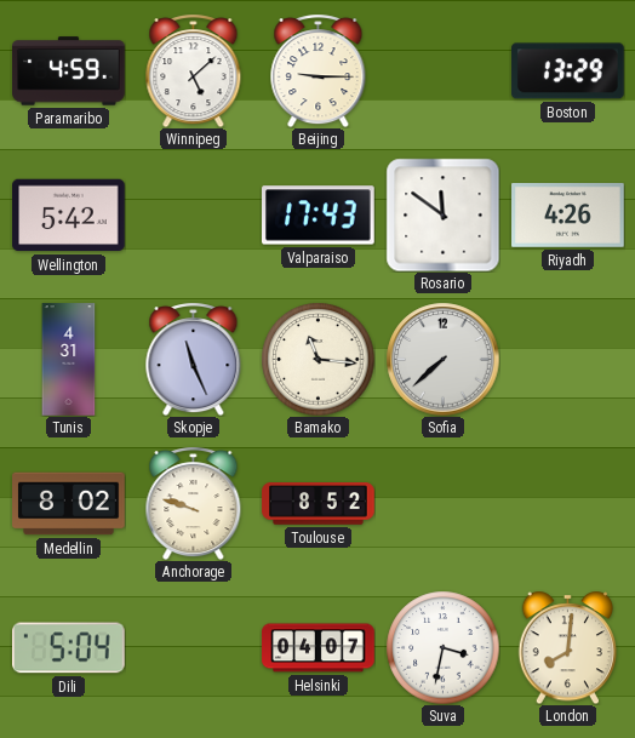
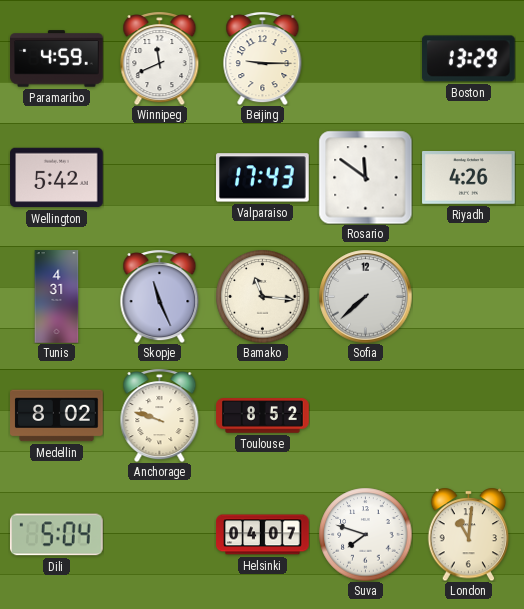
Winnipeg: 5:08 -> 11:41 (160, 58)
Suva: 3:32 -> 7:48 (365, 534)
London: 8:01 -> 11:01 (469, 534)
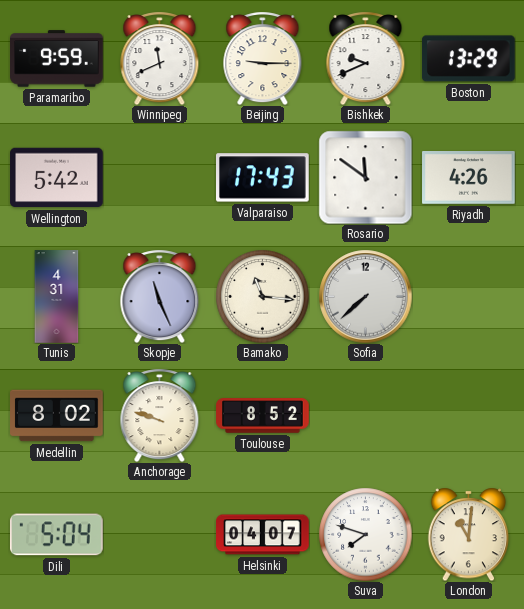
Paramaribo: 4:59 -> 9:59 (57, 59)
Bishkek: none -> 9:41 (366, 58)
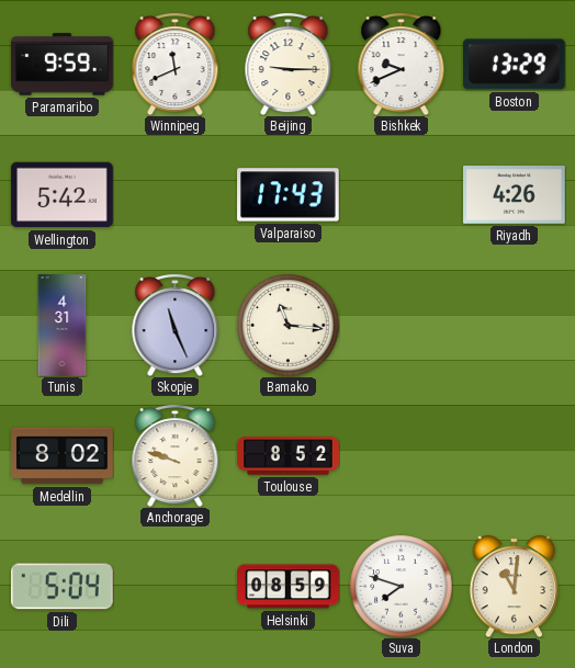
Rosario: 11:51 -> none (365, 177)
Sofia: 7:38 -> none (365, 296)
Helsinki: 04:07 -> 08:59 (289, 587)
